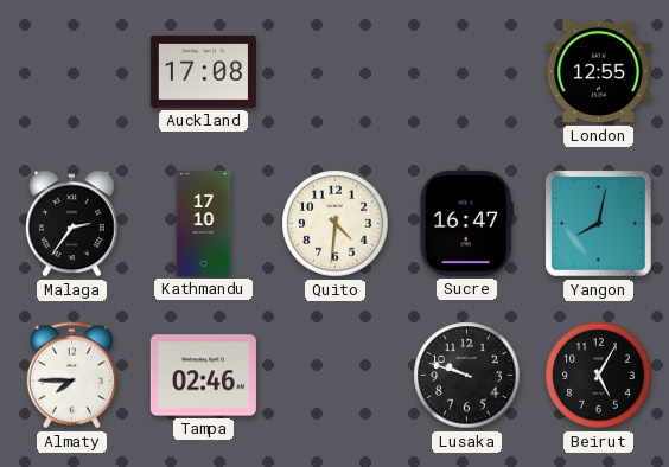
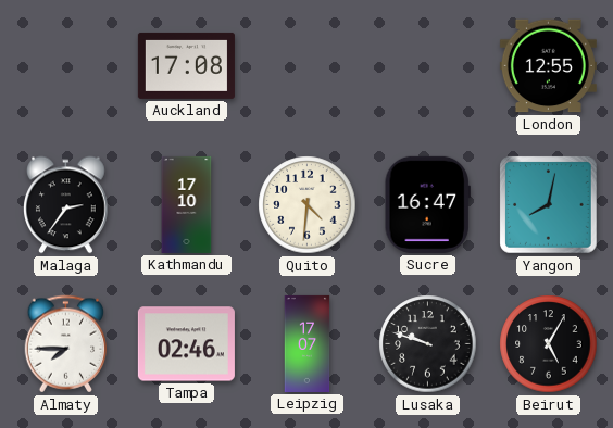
Leipzig: none -> 17:07 (308, 343)
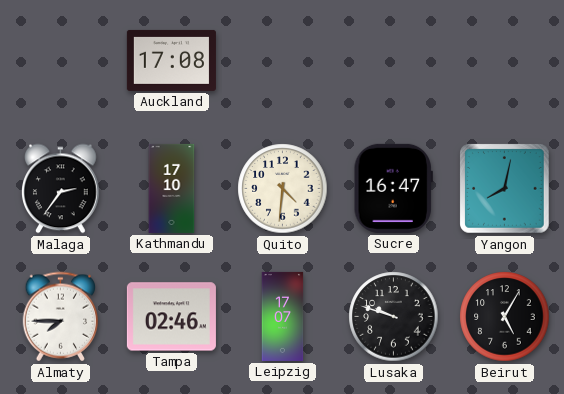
London: 12:55 -> none (548, 66)
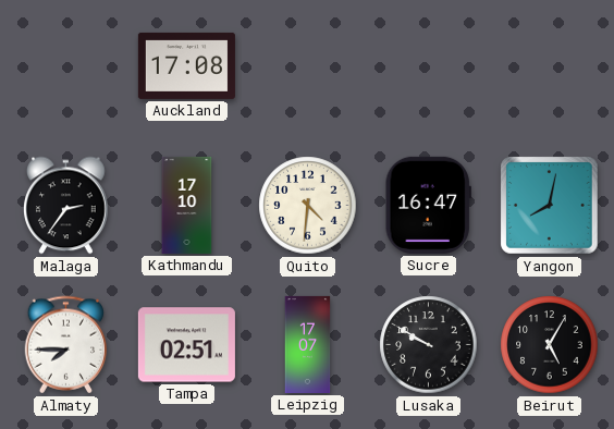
Tampa: 02:46 -> 02:51 (186, 345)
Lusaka: 9:48 -> 9:50 (429, 345)
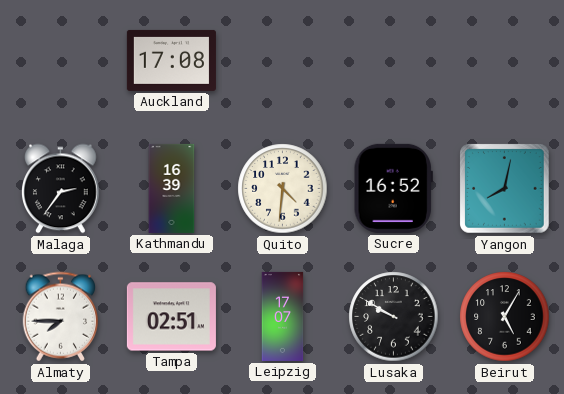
Kathmandu: 17:10 -> 16:39 (172, 188)
Sucre: 16:47 -> 16:52 (393, 188)
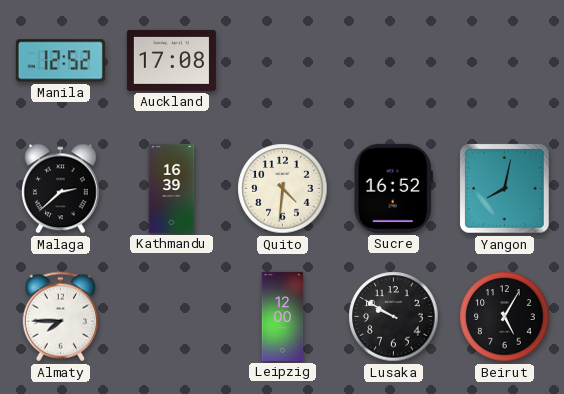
Manila: none -> 12:52 (60, 61)
Malaga: 2:36 -> 2:38 (61, 189)
Tampa: 02:51 -> none (171, 317)
Leipzig: 17:07 -> 12:00 (283, 316)
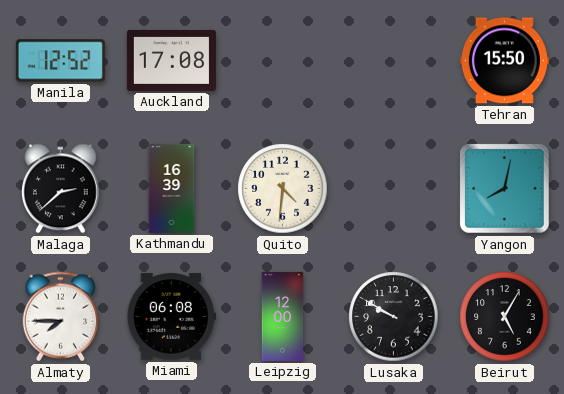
Tehran: none -> 15:50 (504, 61)
Sucre: 16:52 -> none (393, 188)
Miami: none -> 06:08 (171, 317)
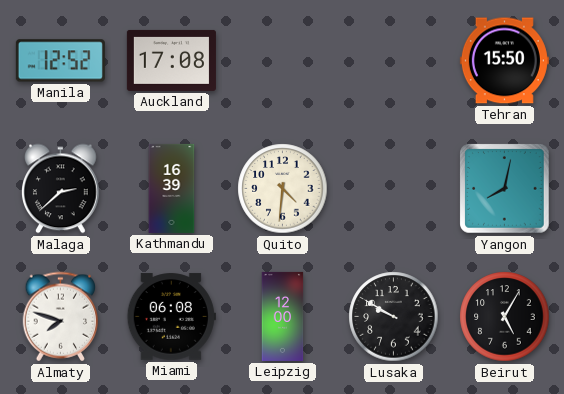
Almaty: 7:45 -> 7:48 (61, 317)
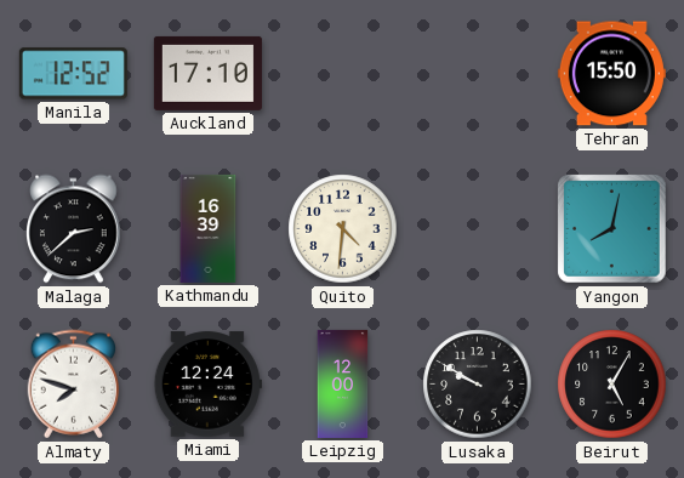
Auckland: 17:08 -> 17:10 (207, 73)
Miami: 06:08 -> 12:24 (207, 385)
